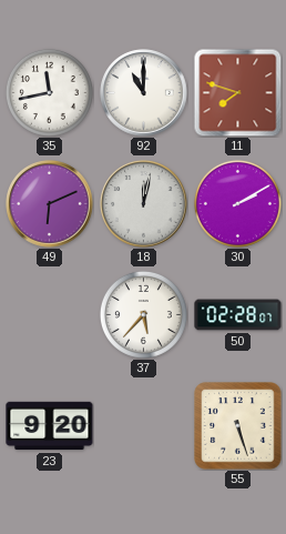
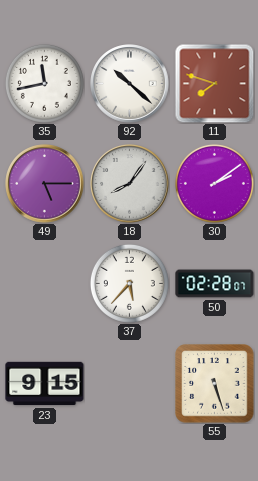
92: 11:00 -> 10:22 (130, 84)
49: 6:11 -> 5:15 (45, 184)
18: 12:02 -> 8:06 (130, 184)
30: 2:10 -> 2:09 (214, 183)
23: 9:20 -> 9:15 (45, 384)
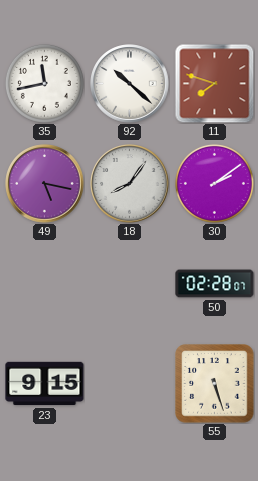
49: 5:15 -> 5:17 (45, 184)
37: 5:37 -> none (129, 283)
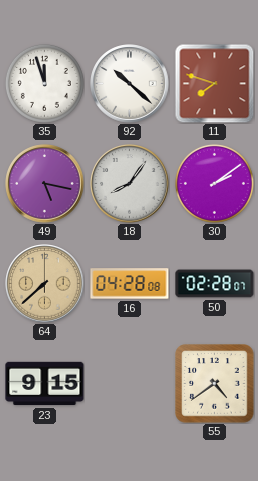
35: 11:43 -> 11:57 (44, 83)
64: none -> 7:38 (45, 284)
16: none -> 04:28 (130, 284)
55: 5:27 -> 4:39 (215, 384)
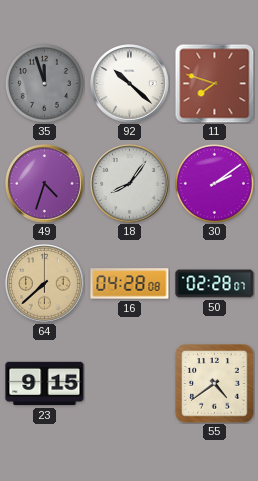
35 dial: white -> grey (44, 83)
49: 5:17 -> 4:33 (45, 184)
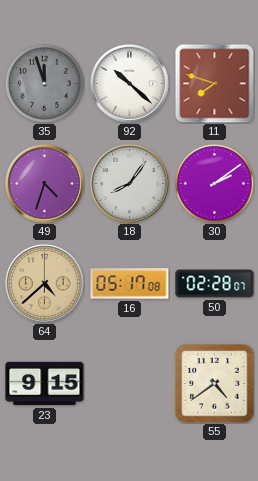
64: 7:38 -> 4:38 (45, 284)
16: 04:28 -> 05:17 (130, 284)
